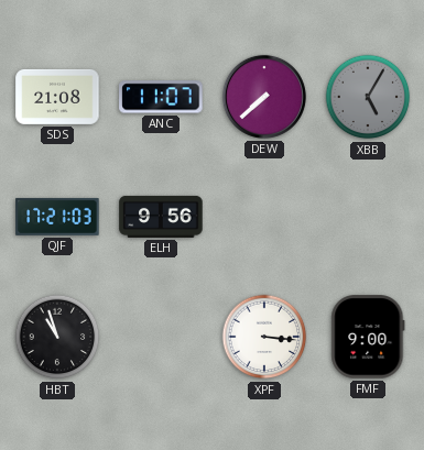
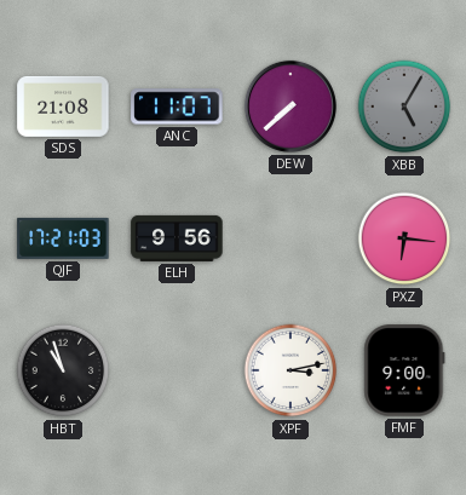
PXZ: none -> 6:16 (404, 238)
XPF: 3:16 -> 3:13 (290, 370)
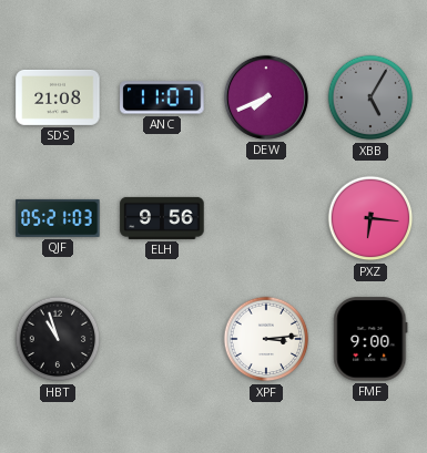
DEW: 7:38 -> 7:41 (266, 97)
QJF: 17:21 -> 05:21 (58, 218)
XPF: 3:13 -> 3:14 (266, 339)
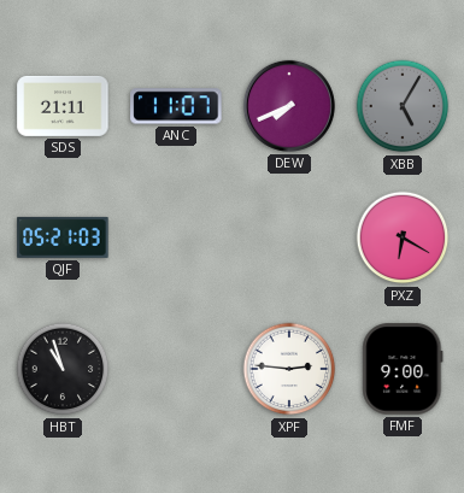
SDS: 21:08 -> 21:11 (63, 106)
ELH: 9:56 -> none (162, 218)
PXZ: 6:16 -> 6:20 (403, 237)
XPF: 3:14 -> 2:46 (289, 369)
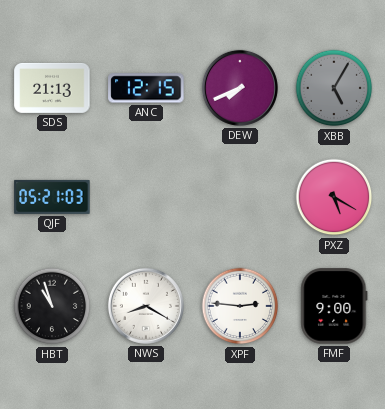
SDS: 21:11 -> 21:13 (52, 88)
ANC: 11:07 -> 12:15 (146, 88)
PXZ: 6:20 -> 5:20 (334, 197)
NWS: none -> 8:20 (146, 306)
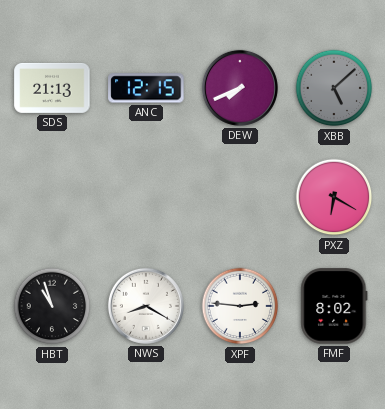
XBB: 5:05 -> 5:08 (334, 88)
QJF: 05:21 -> none (52, 197)
PXZ: 5:20 -> 6:20 (334, 197)
FMF: 9:00 -> 8:02 (334, 306)
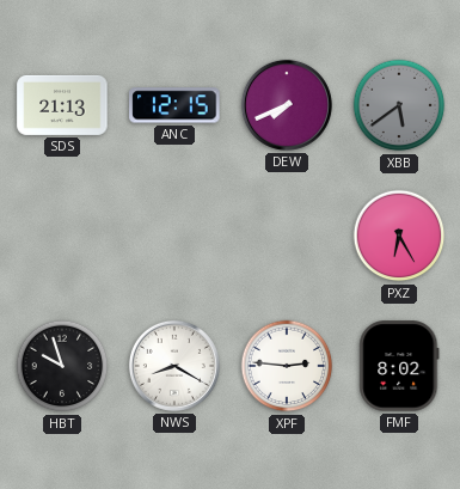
XBB: 5:08 -> 5:39 (399, 105)
PXZ: 6:20 -> 6:25 (399, 236)
HBT: 10:57 -> 9:57 (62, 366)
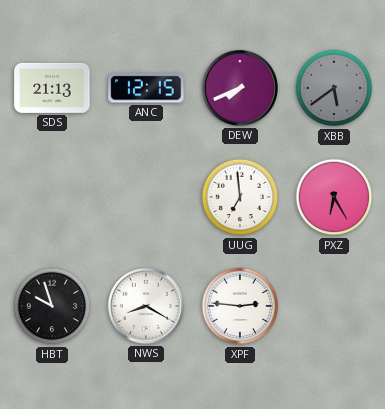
UUG: none -> 6:59 (240, 197)
FMF: 8:02 -> none (399, 366)
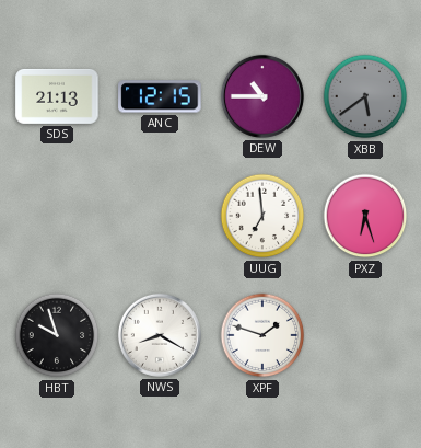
DEW: 7:41 -> 10:45 (262, 96)
PXZ: 6:25 -> 6:27 (365, 216)
XPF: 2:46 -> 1:48 (262, 335)
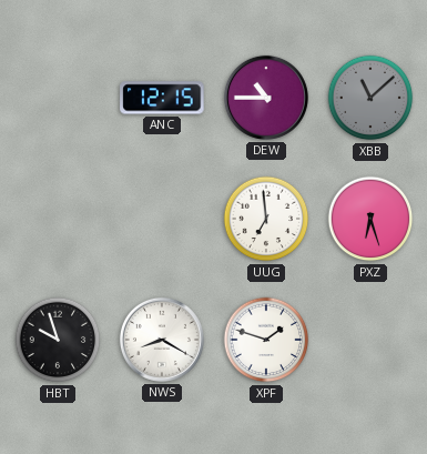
SDS: 21:13 -> none (57, 96)
XBB: 5:39 -> 11:08 (370, 98)
